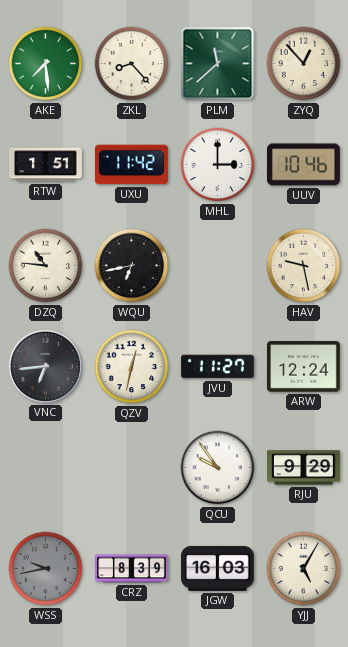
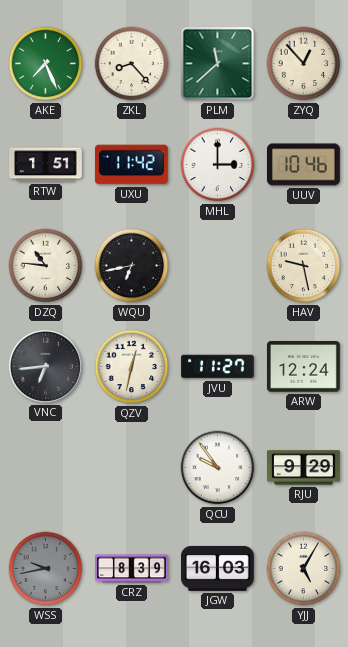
AKE: 7:29 -> 7:26 (46, 64)
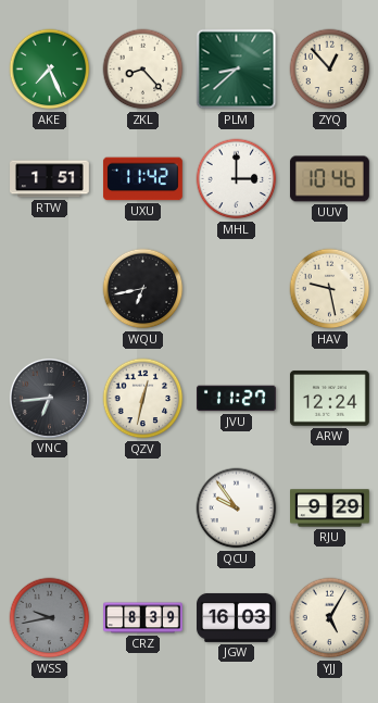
PLM: 11:38 -> 8:38 (237, 70)
DZQ: 10:46 -> none (46, 266)
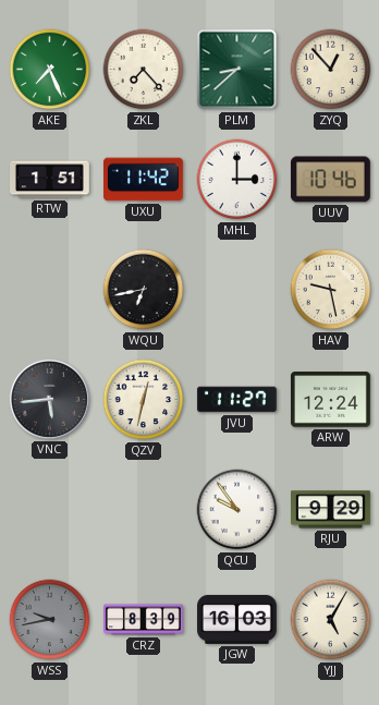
ZKL: 8:23 -> 7:23 (144, 70)
VNC: 6:44 -> 5:44 (49, 399)
